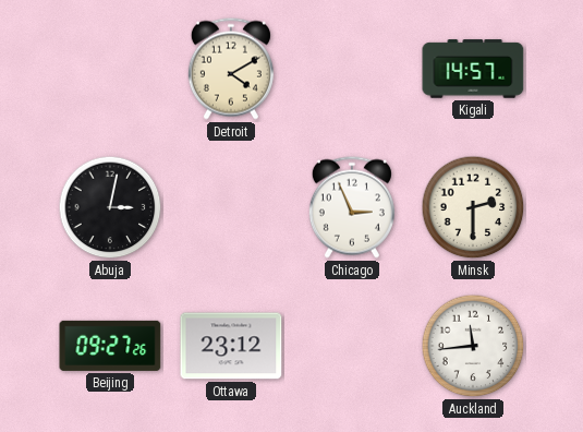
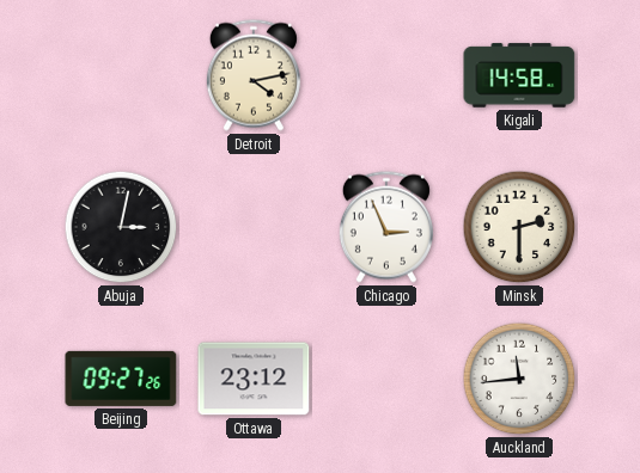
Detroit: 4:10 -> 4:13 (254, 75)
Kigali: 14:57 -> 14:58 (519, 75)
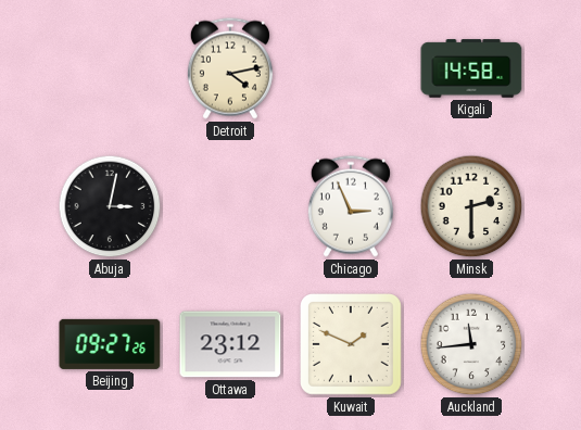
Kuwait: none -> 1:49 (352, 345)
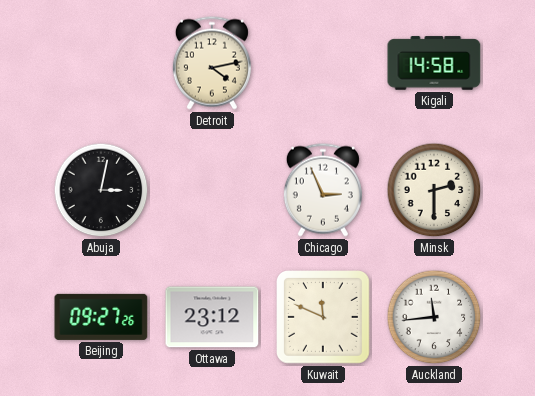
Kuwait: 1:49 -> 11:49 (324, 318)
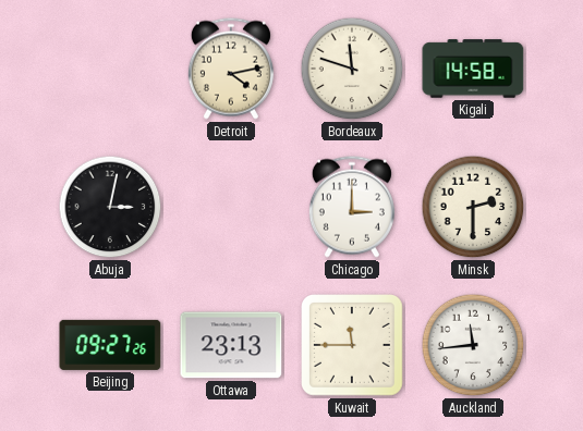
Bordeaux: none -> 11:48 (352, 69)
Chicago: 2:56 -> 3:00 (352, 207)
Ottawa: 23:12 -> 23:13 (231, 345)
Kuwait: 11:49 -> 11:45 (353, 346)
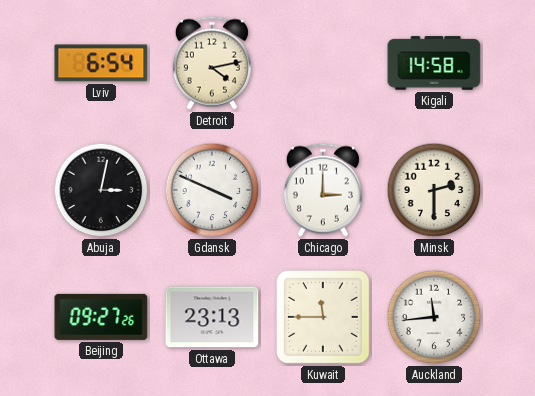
Lviv: none -> 6:54 (101, 63)
Bordeaux: 11:48 -> none (352, 69)
Gdansk: none -> 3:49 (212, 190)
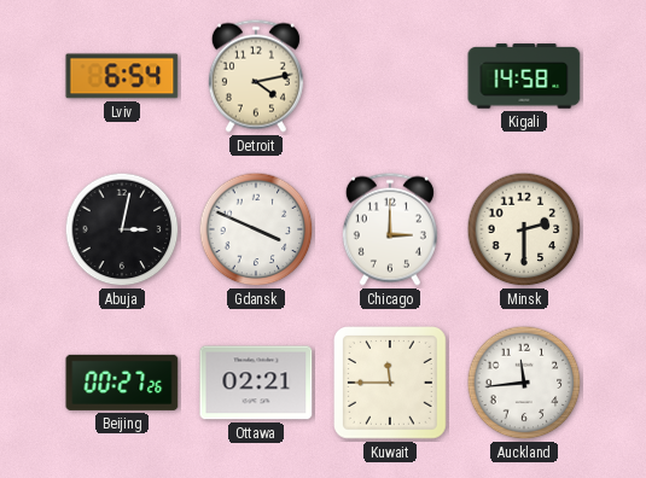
Beijing: 09:27 -> 00:27 (122, 383)
Ottawa: 23:13 -> 02:21 (256, 383)
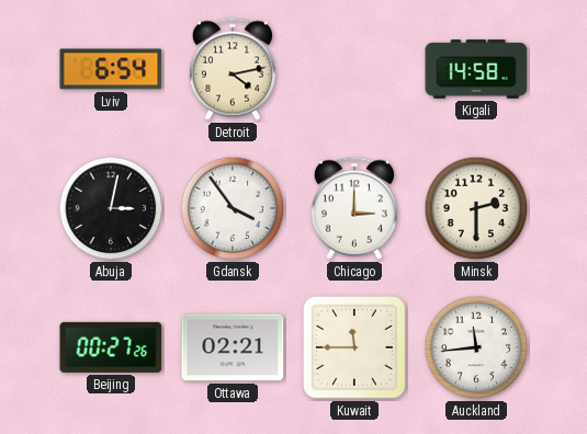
Gdansk: 3:49 -> 3:54 (233, 208)
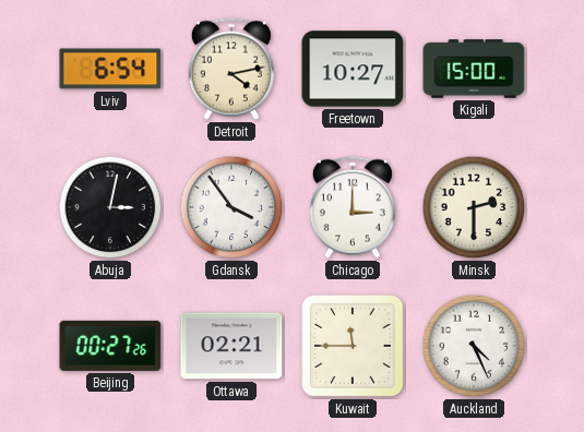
Freetown: none -> 10:27 (353, 69)
Kigali: 14:58 -> 15:00 (474, 69)
Auckland: 11:44 -> 4:26 (474, 346)
